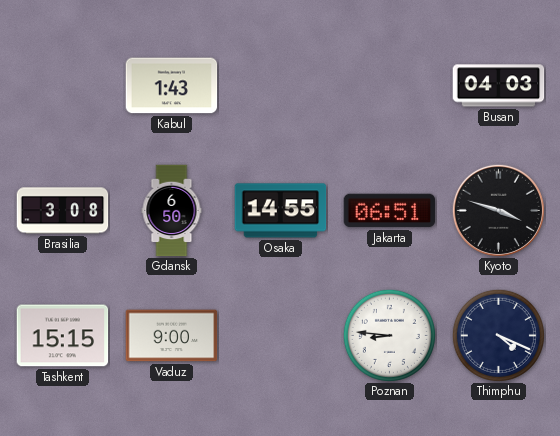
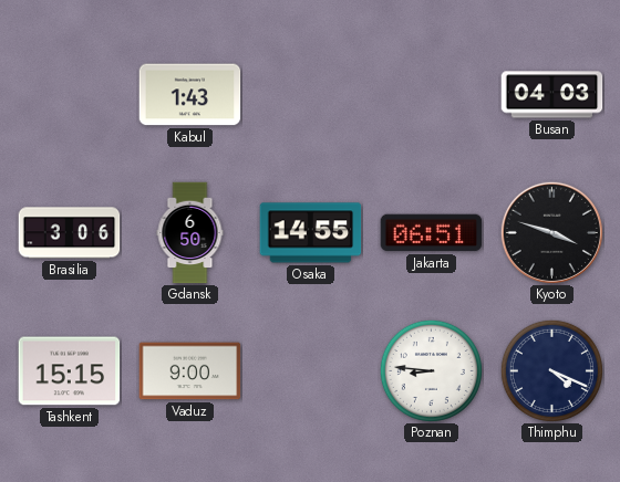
Brasilia: 3:08 -> 3:06 (70, 233)
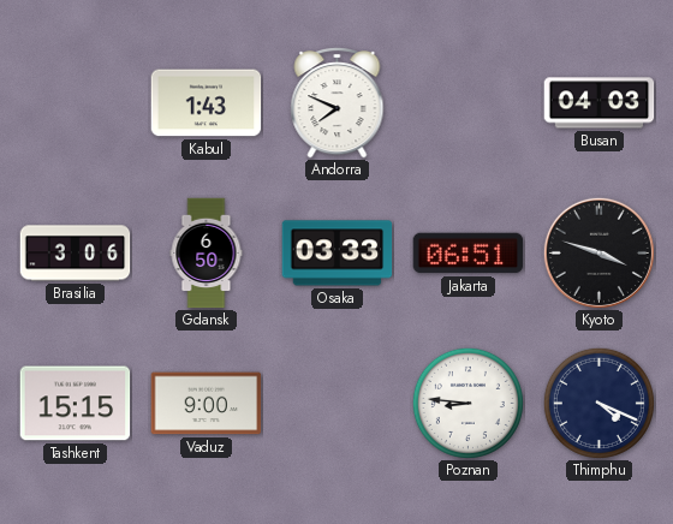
Andorra: none -> 7:49 (338, 102)
Osaka: 14:55 -> 03:33 (338, 254)
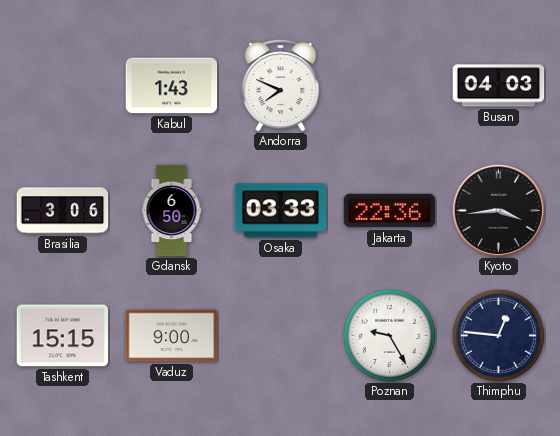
Jakarta: 06:51 -> 22:36 (390, 211)
Kyoto: 3:48 -> 3:44 (498, 210)
Poznan: 8:46 -> 9:25 (389, 335)
Thimphu: 4:19 -> 12:46 (498, 335)
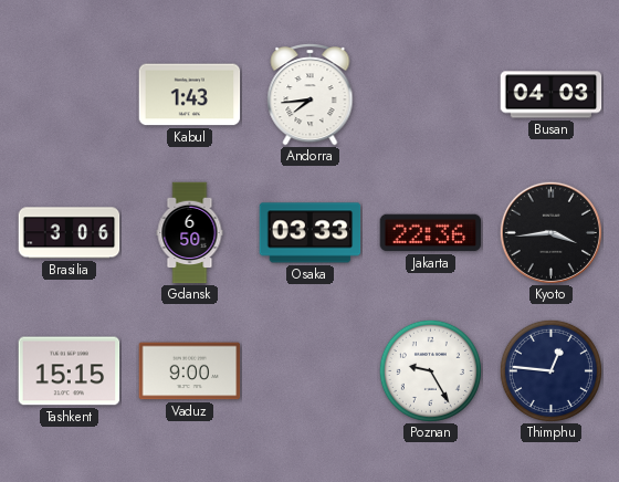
Andorra: 7:49 -> 7:44 (311, 94)
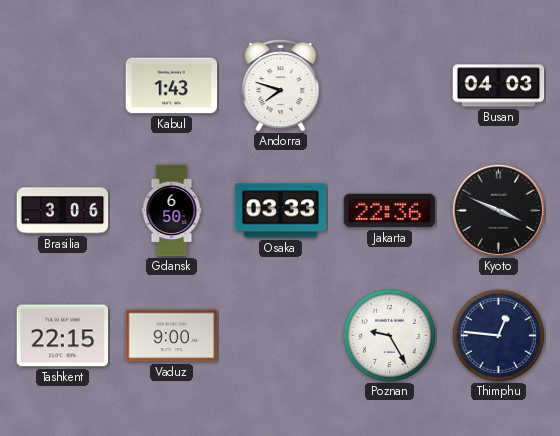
Andorra: 7:44 -> 7:48 (281, 85)
Kyoto: 3:44 -> 3:49 (498, 210)
Tashkent: 15:15 -> 22:15 (63, 336)
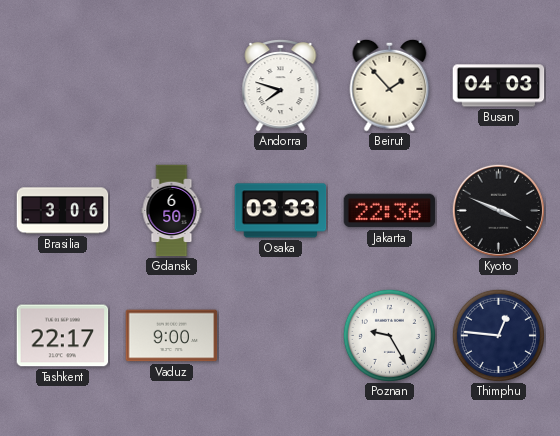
Kabul: 1:43 -> none (172, 86)
Beirut: none -> 1:53 (390, 85)
Tashkent: 22:15 -> 22:17 (63, 336)
